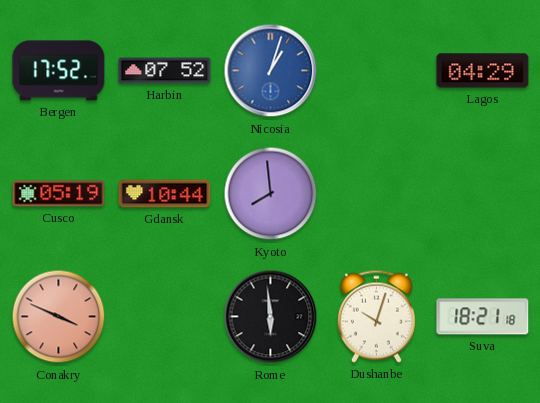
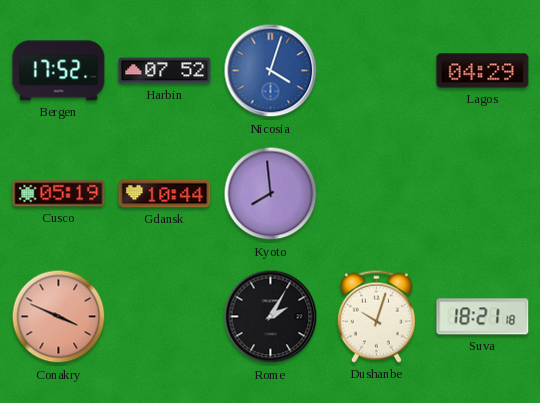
Nicosia: 1:03 -> 4:03 (271, 71)
Rome: 5:59 -> 2:05 (271, 317)
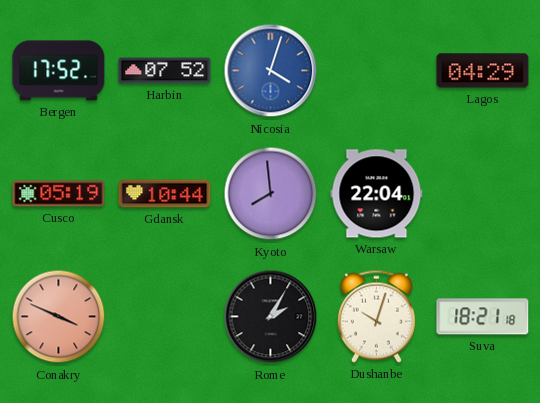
Warsaw: none -> 22:04 (377, 194)
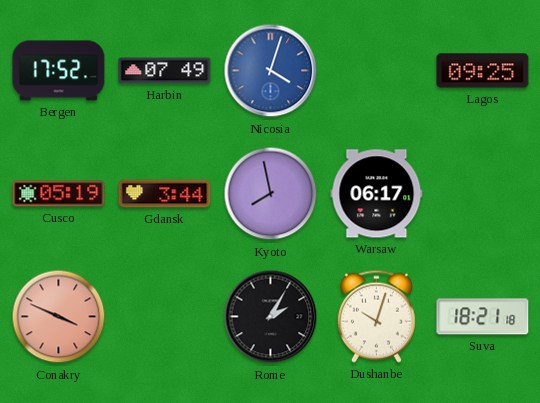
Harbin: 07:52 -> 07:49 (165, 71)
Lagos: 04:29 -> 09:25 (483, 71)
Gdansk: 10:44 -> 3:44 (165, 194)
Kyoto: 7:59 -> 7:58 (271, 194)
Warsaw: 22:04 -> 06:17 (377, 194)
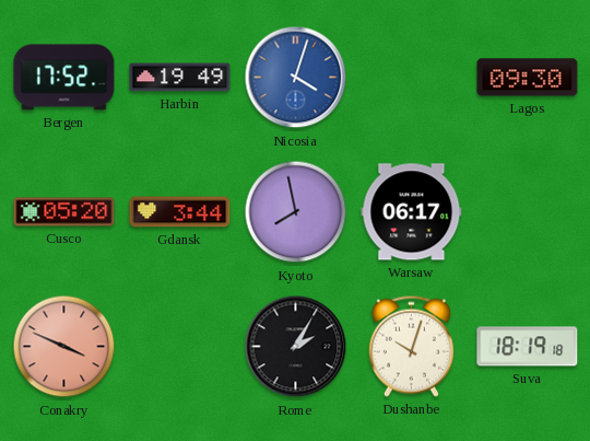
Harbin: 07:49 -> 19:49 (180, 78)
Lagos: 09:25 -> 09:30 (528, 78)
Cusco: 05:19 -> 05:20 (64, 212)
Suva: 18:21 -> 18:19 (528, 347)
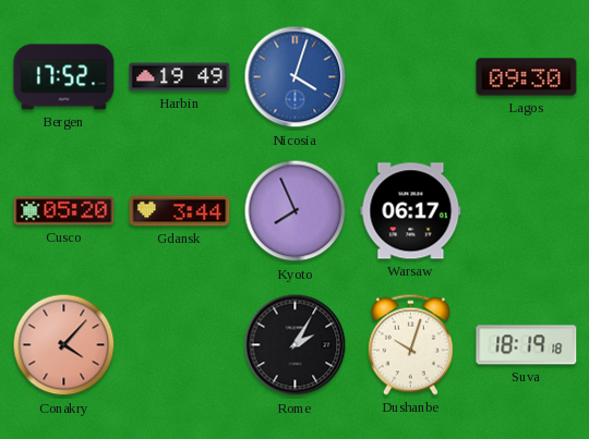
Kyoto: 7:58 -> 7:56 (296, 211)
Conakry: 3:49 -> 4:07 (64, 345)
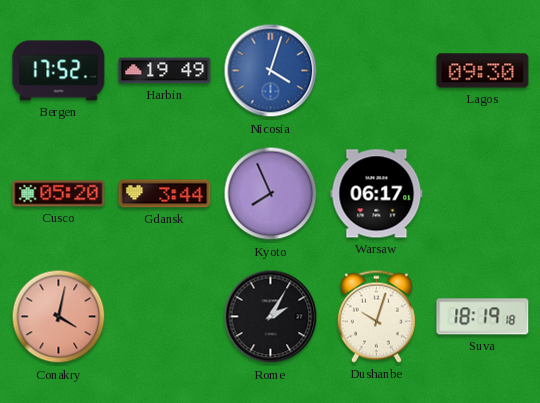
Conakry: 4:07 -> 4:02 (59, 317)
